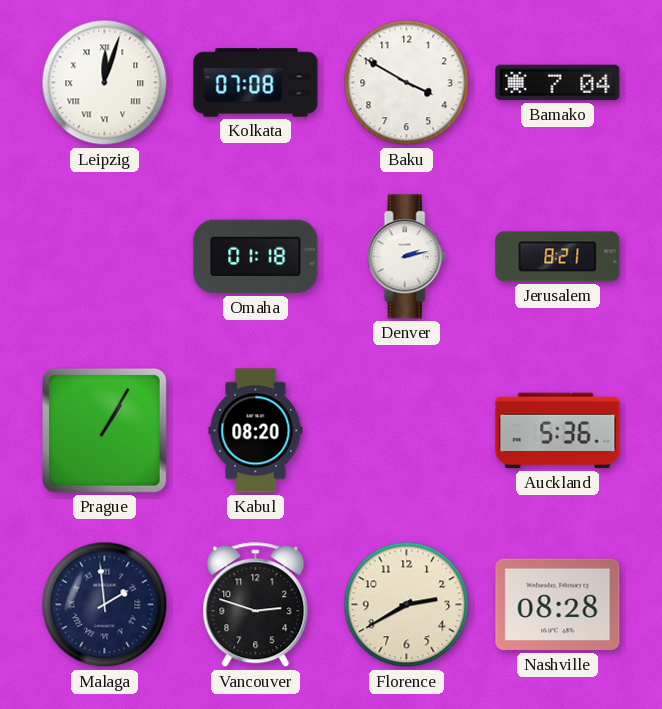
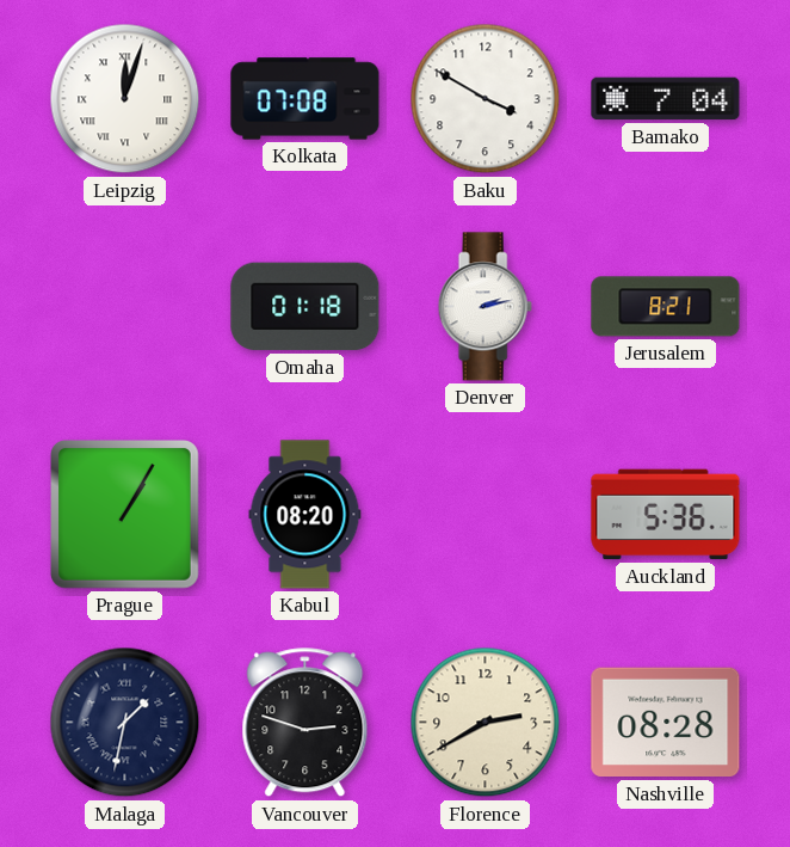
Malaga: 1:59 -> 1:32 (125, 723)
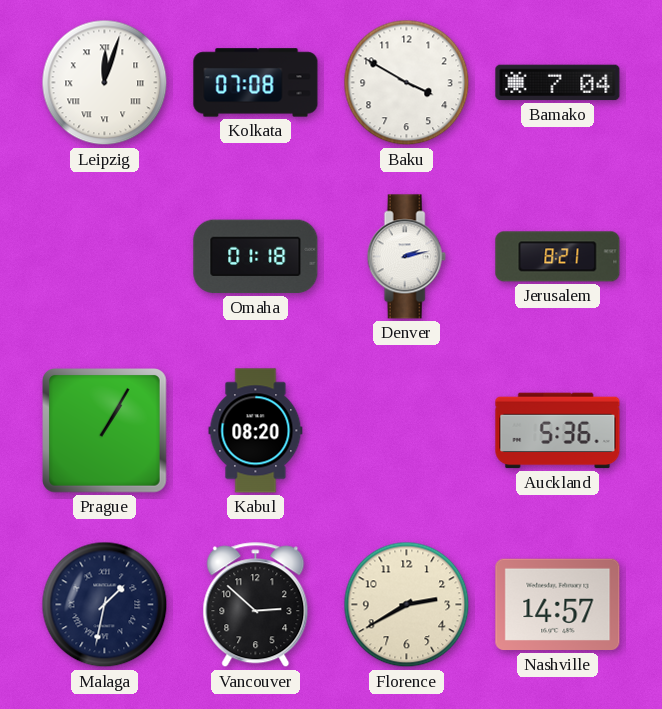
Vancouver: 2:48 -> 2:52 (256, 605)
Nashville: 08:28 -> 14:57 (558, 605)
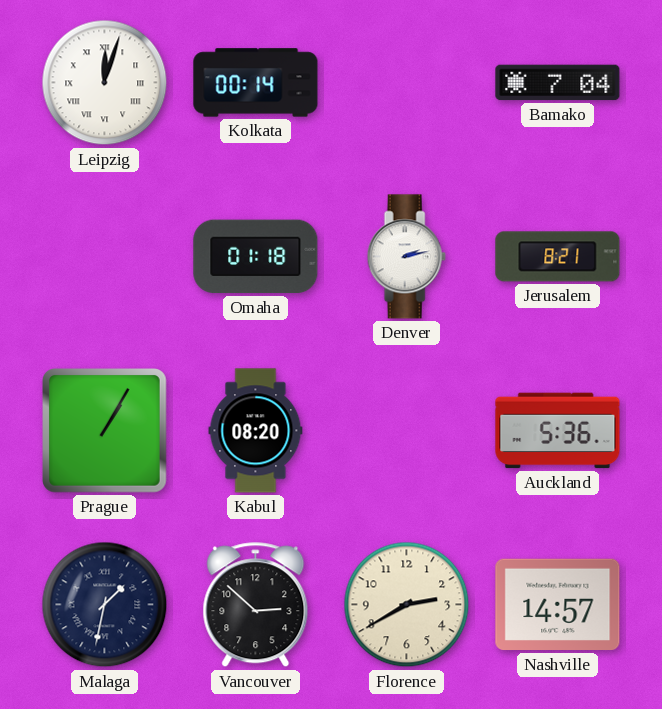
Kolkata: 07:08 -> 00:14 (256, 83)
Baku: 3:50 -> none (407, 83)
